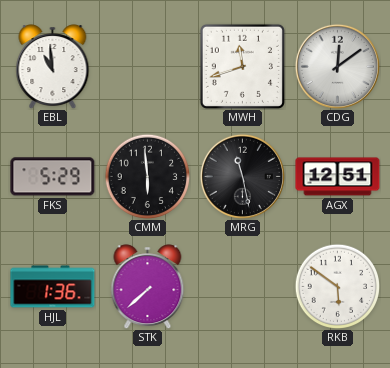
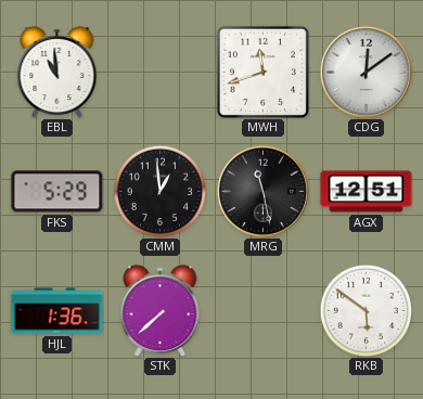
CMM: 5:59 -> 12:59 (159, 191)
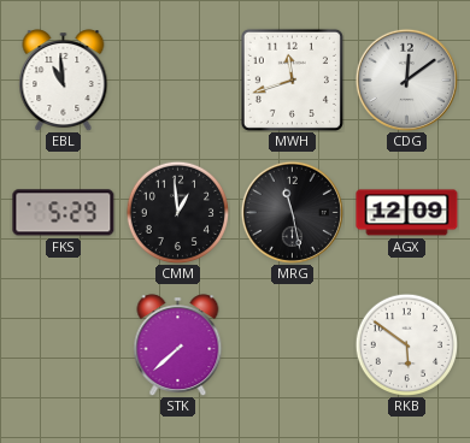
AGX: 12:51 -> 12:09 (407, 213)
HJL: 1:36 -> none (57, 311)
